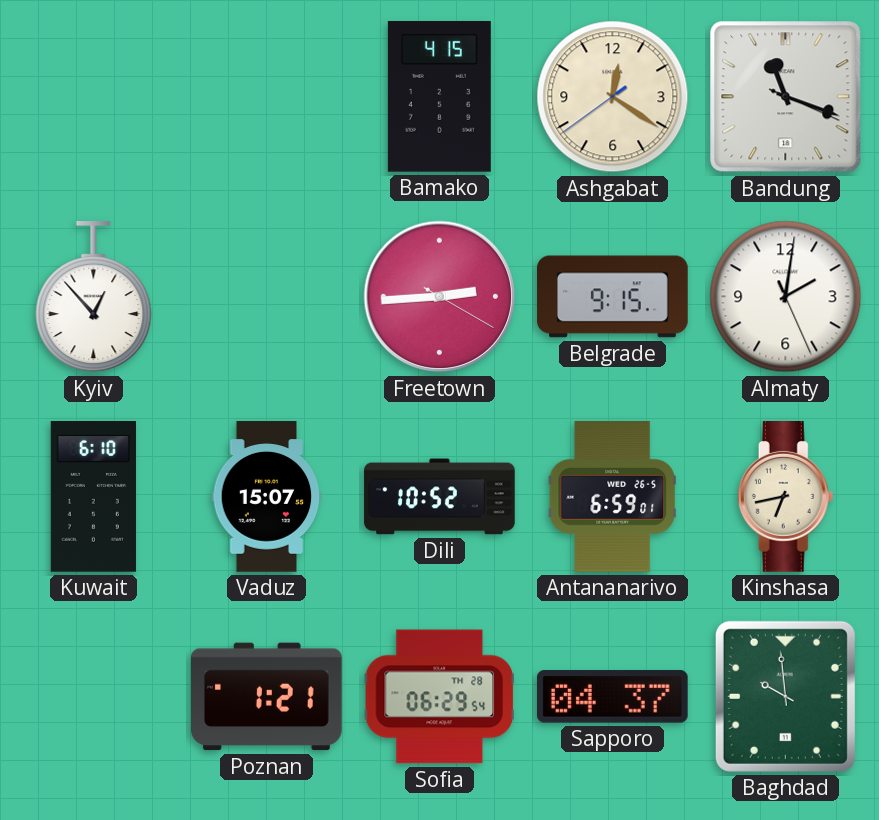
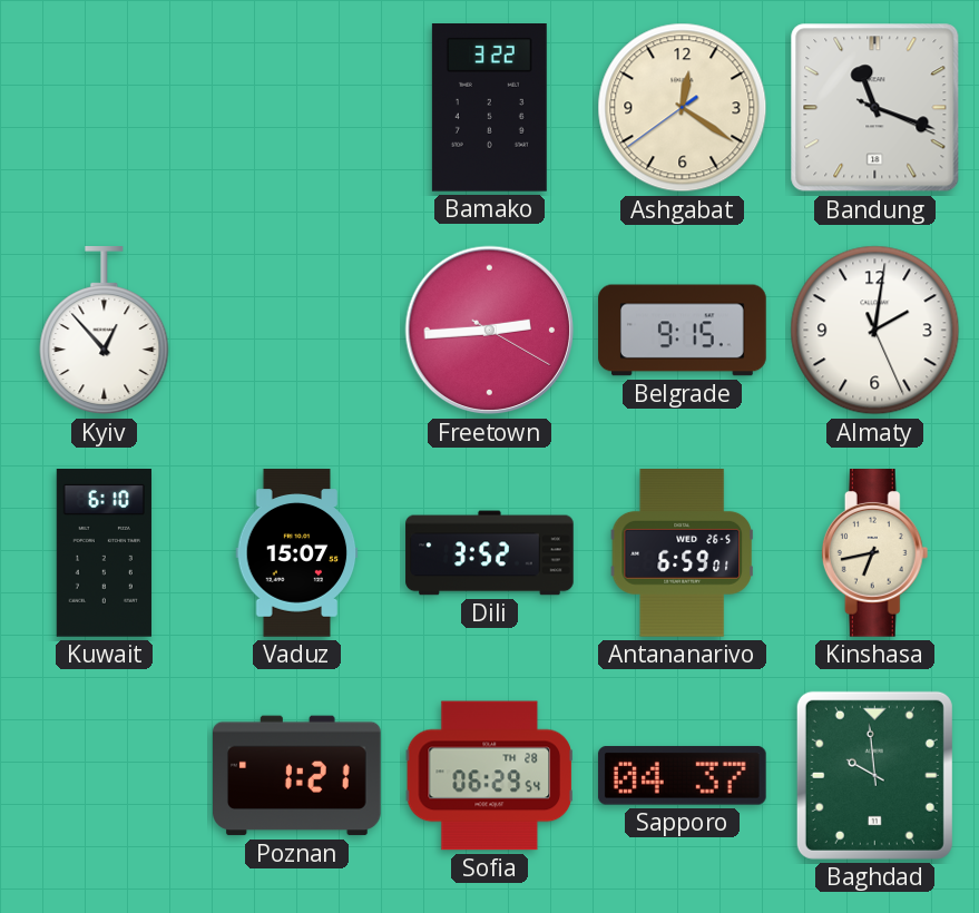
Bamako: 4:15 -> 3:22 (489, 108)
Dili: 10:52 -> 3:52 (490, 553)
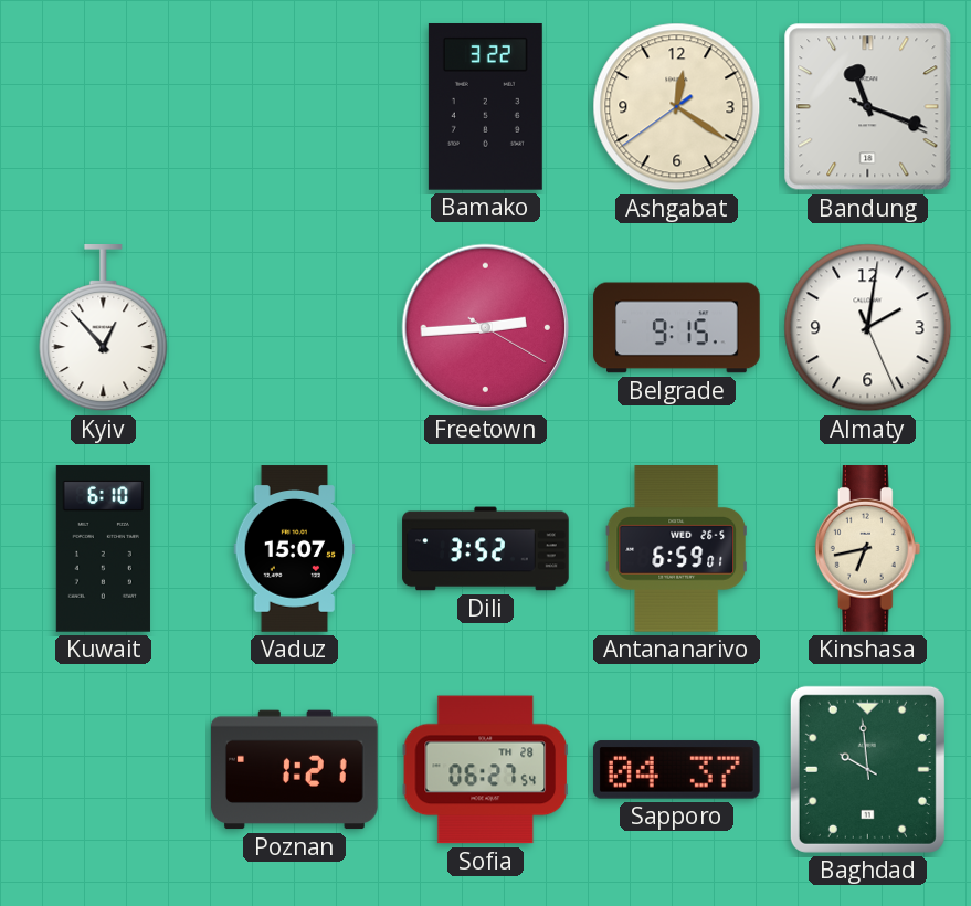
Sofia: 06:29 -> 06:27 (485, 770)
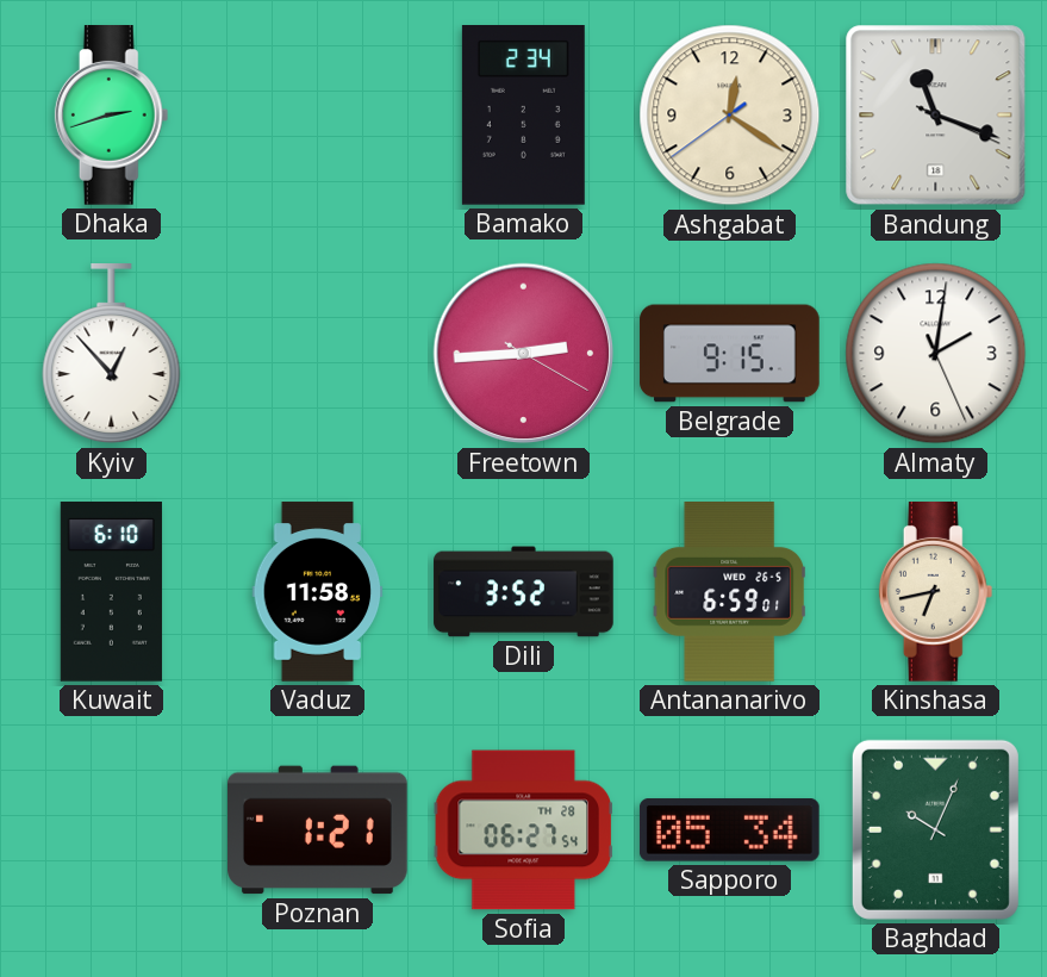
Dhaka: none -> 2:42 (112, 116)
Bamako: 3:22 -> 2:34 (523, 116)
Vaduz: 15:07 -> 11:58 (318, 592)
Sapporo: 04:37 -> 05:34 (729, 830)
Baghdad: 9:59 -> 10:04 (935, 829)
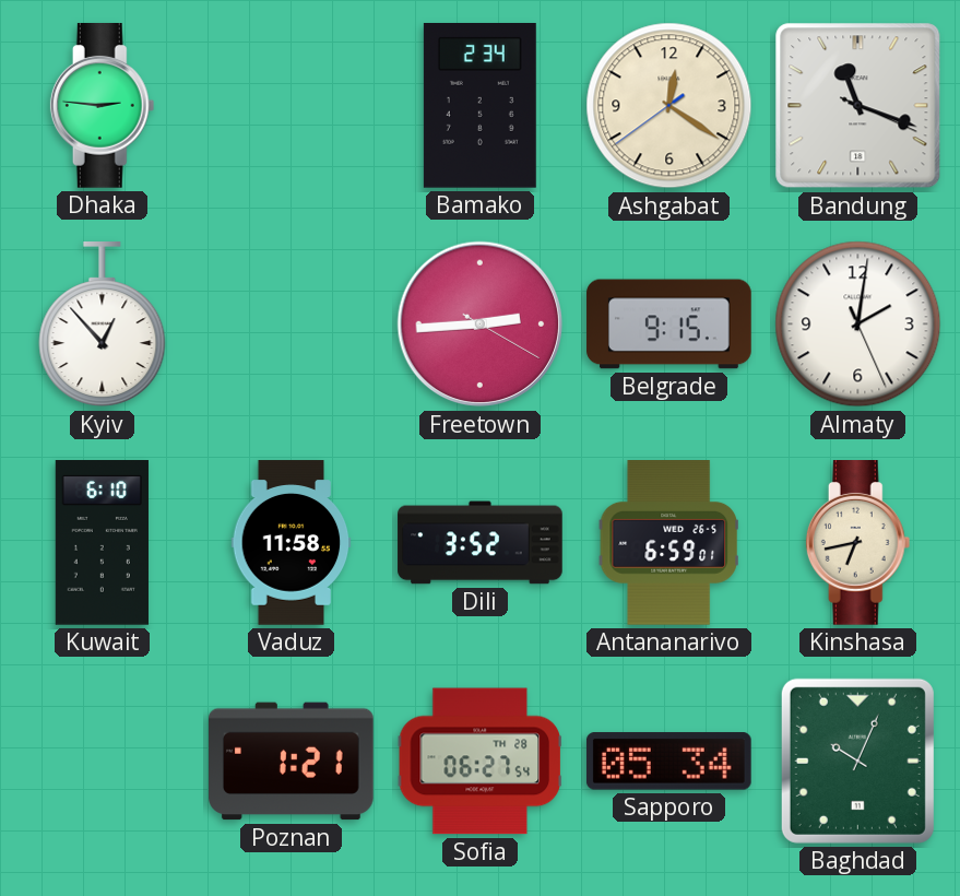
Dhaka: 2:42 -> 2:46 (103, 106)
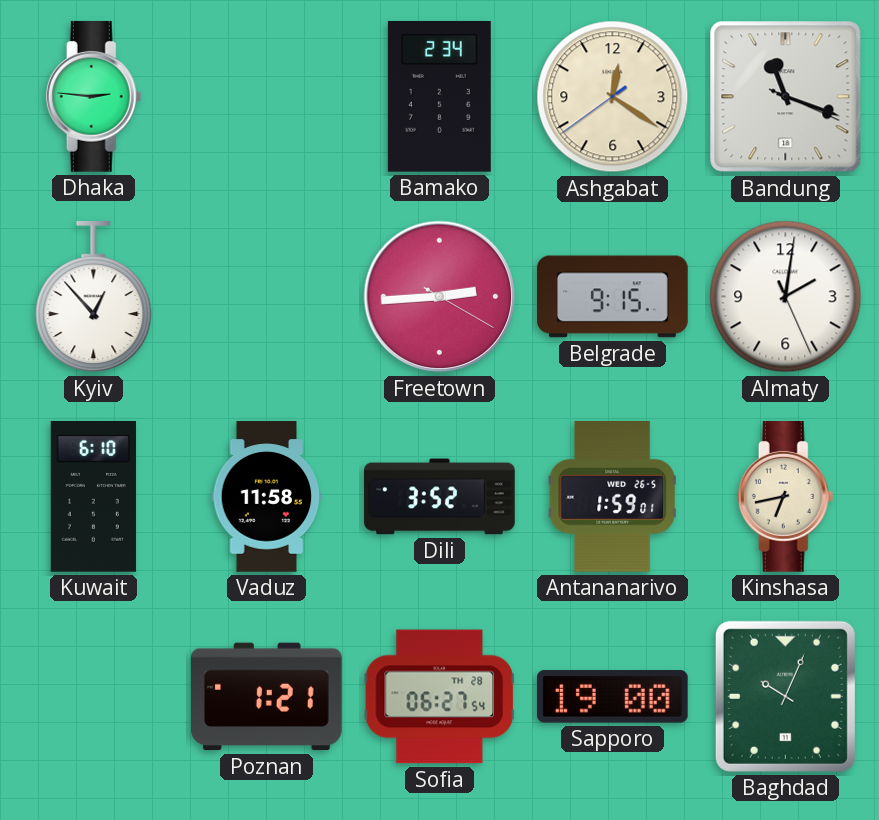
Antananarivo: 6:59 -> 1:59 (612, 497)
Sapporo: 05:34 -> 19:00 (612, 697)
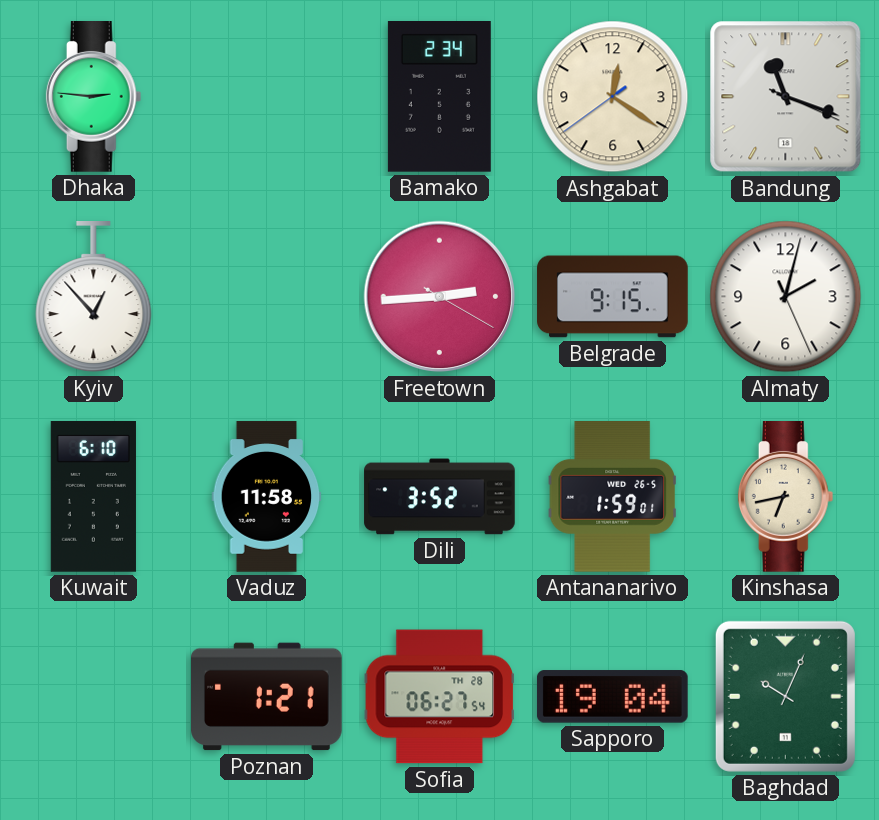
Almaty: 2:01 -> 2:02 (786, 297)
Sapporo: 19:00 -> 19:04 (612, 697)
